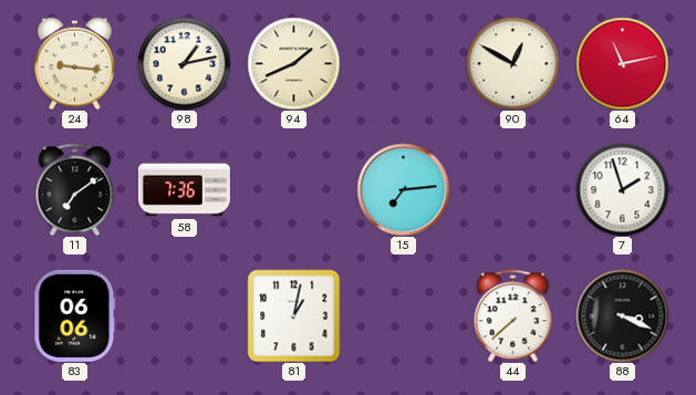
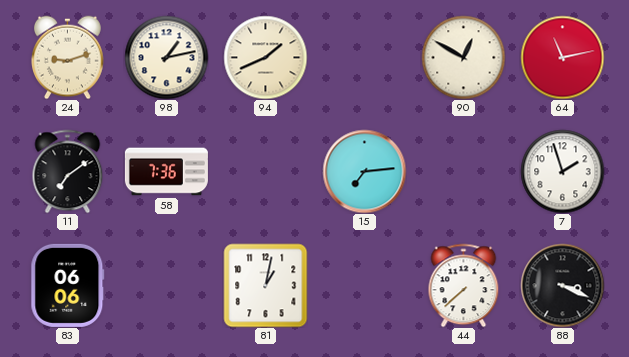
24: 9:16 -> 9:12 (68, 57)
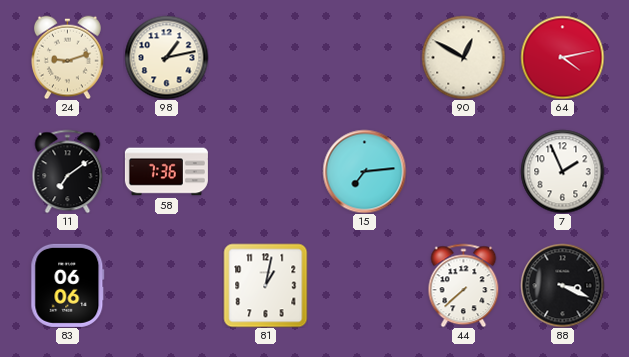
94: 1:41 -> none (265, 57)
64: 11:13 -> 4:13 (562, 57)
7: 1:57 -> 1:56 (562, 171)
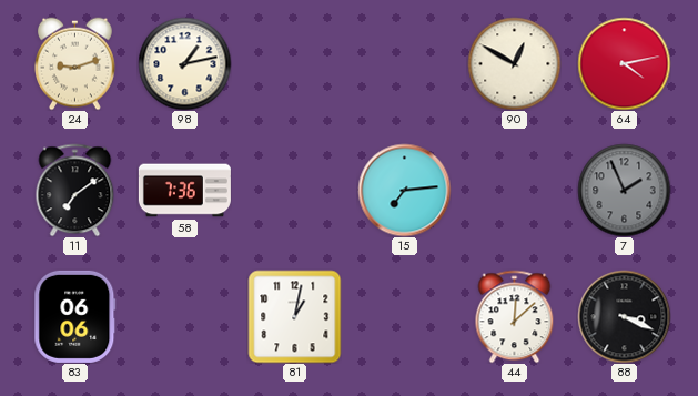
7 dial: white -> grey (624, 190)
44: 7:38 -> 12:08 (515, 316)
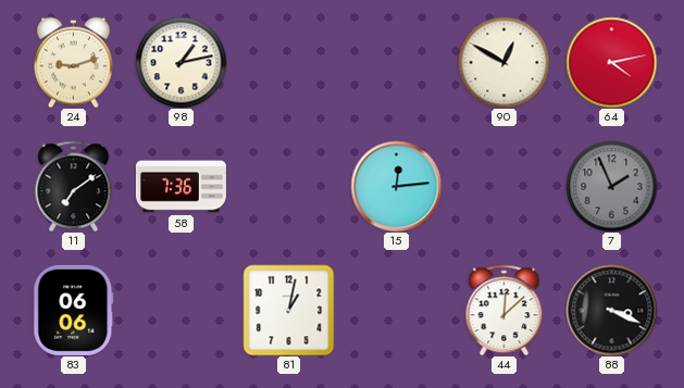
15: 7:14 -> 12:14 (396, 186)
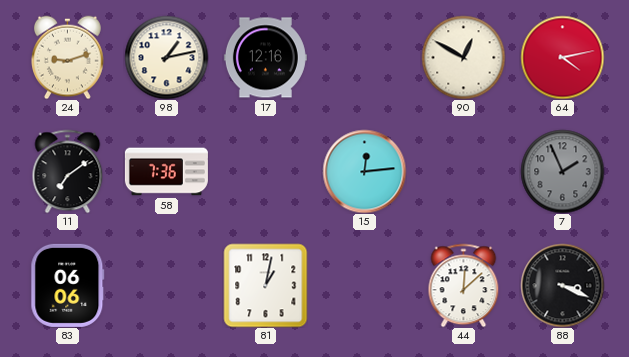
17: none -> 12:16 (265, 58)
